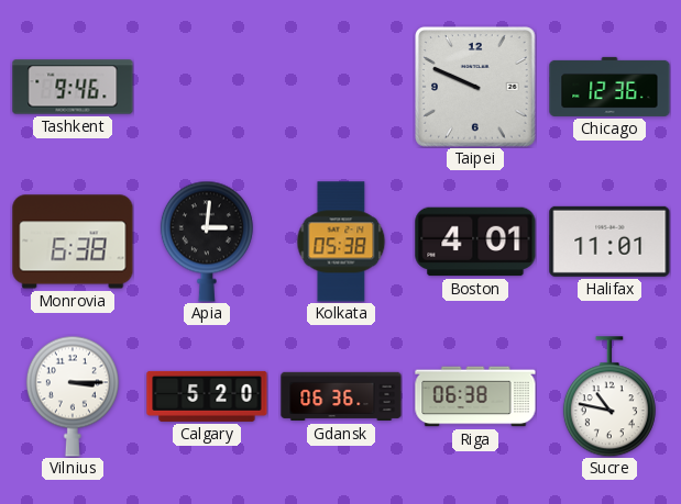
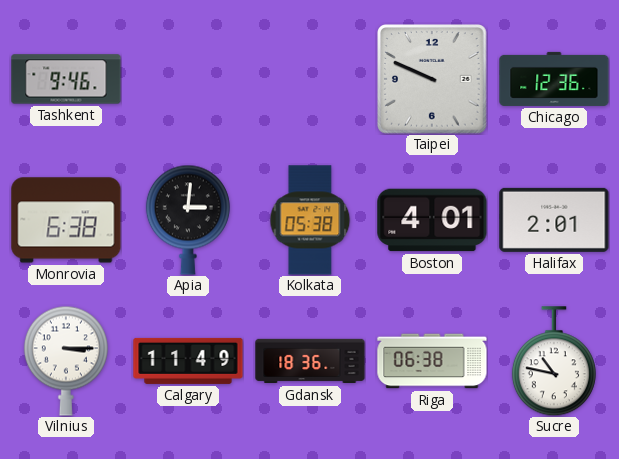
Halifax: 11:01 -> 2:01 (554, 220)
Calgary: 5:20 -> 11:49 (188, 361)
Gdansk: 06:36 -> 18:36 (310, 361)
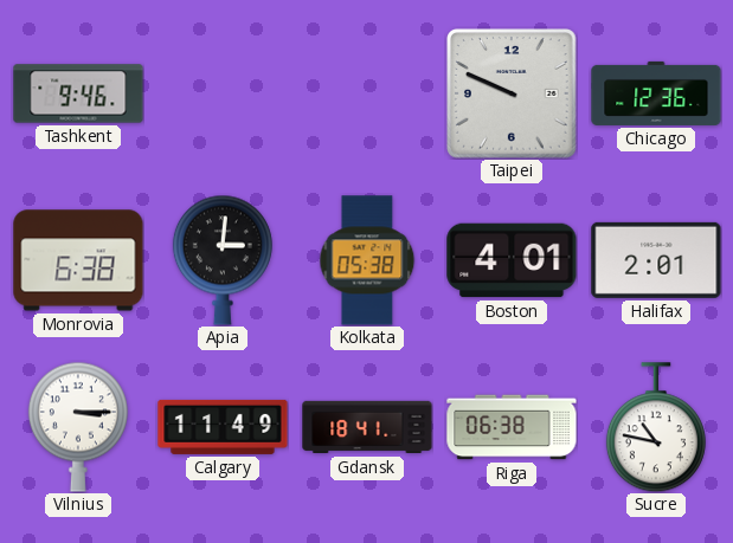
Gdansk: 18:36 -> 18:41 (367, 427)
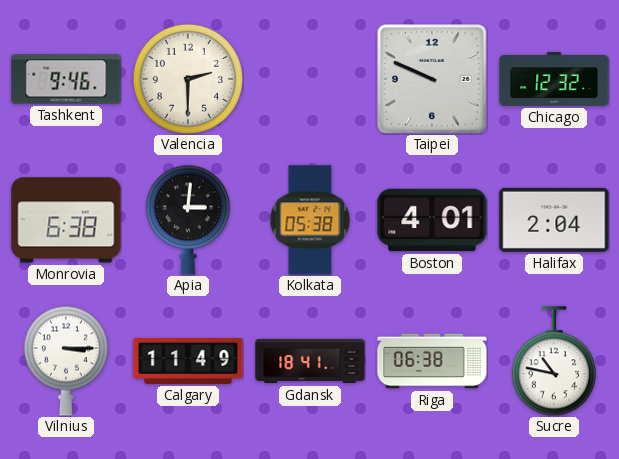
Valencia: none -> 2:30 (188, 79)
Chicago: 12:36 -> 12:32 (554, 79)
Halifax: 2:01 -> 2:04 (554, 220)
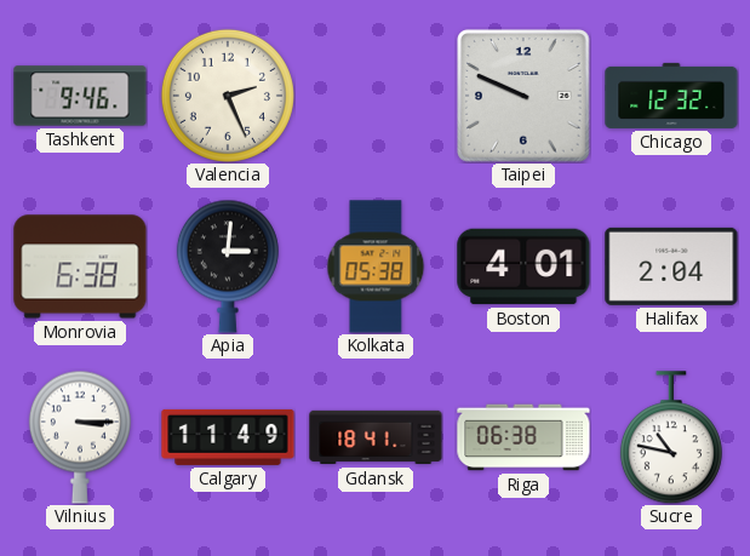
Valencia: 2:30 -> 2:26 (228, 96)
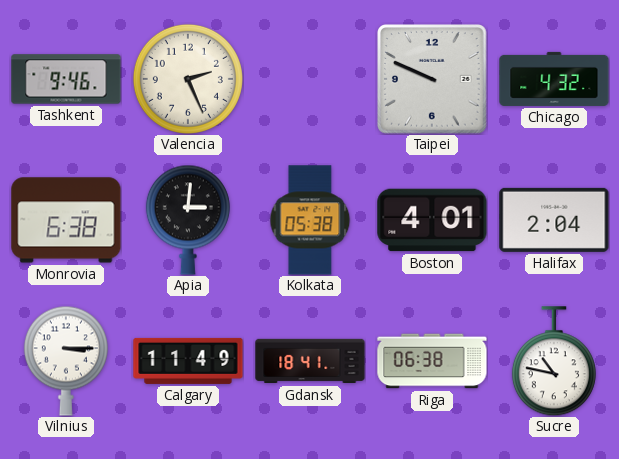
Chicago: 12:32 -> 4:32 (554, 79)
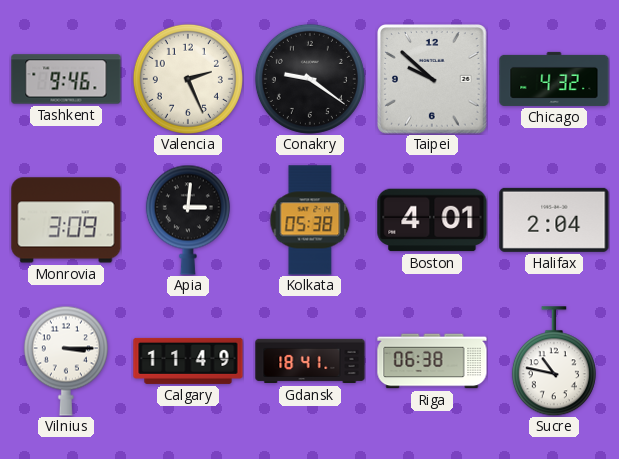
Conakry: none -> 9:21 (310, 79)
Taipei: 9:49 -> 9:52 (432, 79)
Monrovia: 6:38 -> 3:09 (66, 220)
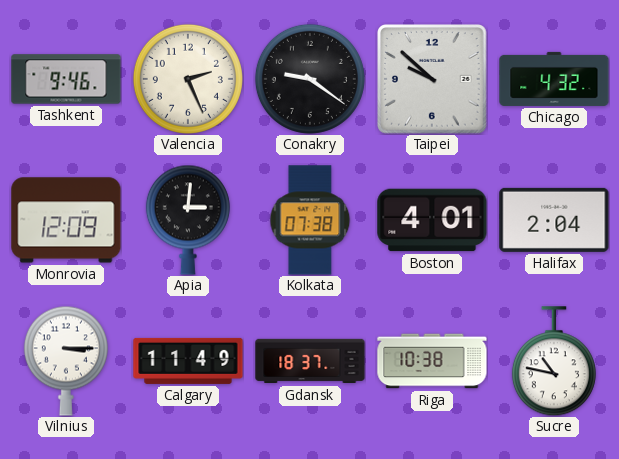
Monrovia: 3:09 -> 12:09 (66, 220)
Kolkata: 05:38 -> 07:38 (310, 220)
Gdansk: 18:41 -> 18:37 (310, 361)
Riga: 06:38 -> 10:38 (432, 361)
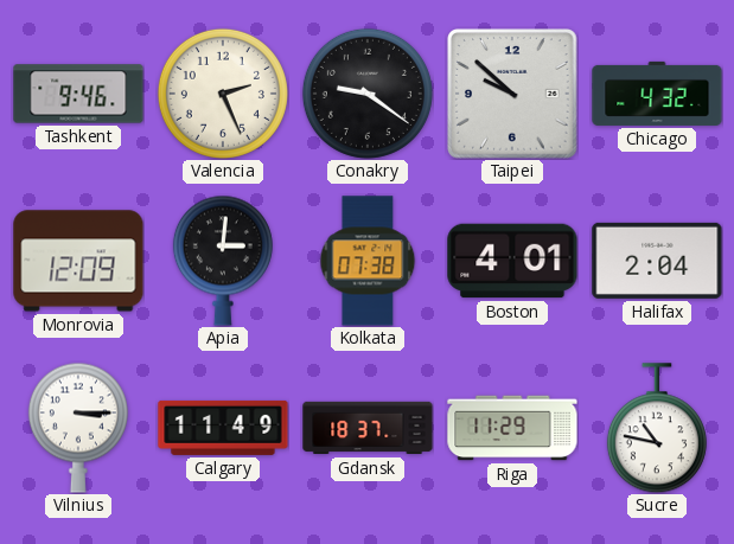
Riga: 10:38 -> 11:29 (512, 428)
